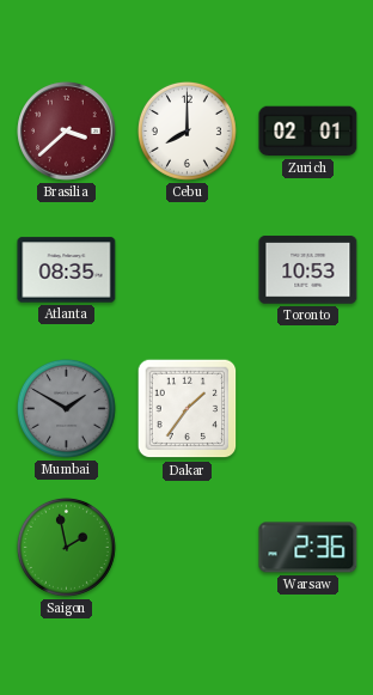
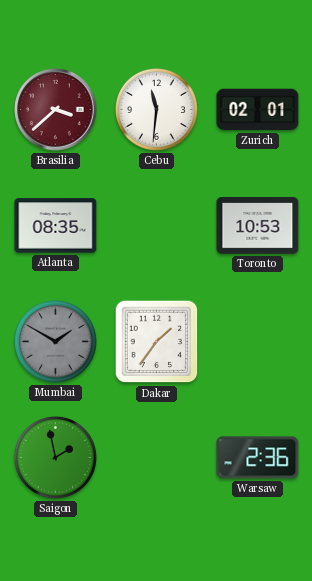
Cebu: 8:00 -> 11:31 (156, 109)
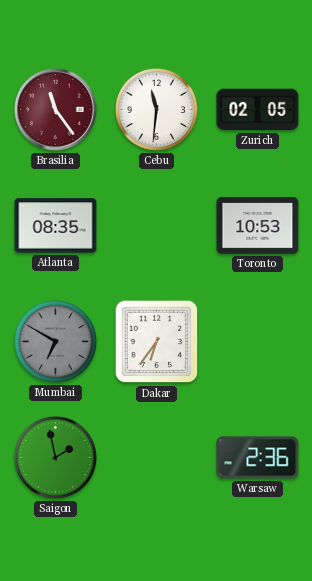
Brasilia: 3:38 -> 11:24 (56, 110)
Zurich: 02:01 -> 02:05 (258, 110)
Mumbai: 1:50 -> 6:50 (55, 341)
Dakar: 1:36 -> 6:36 (157, 342)
